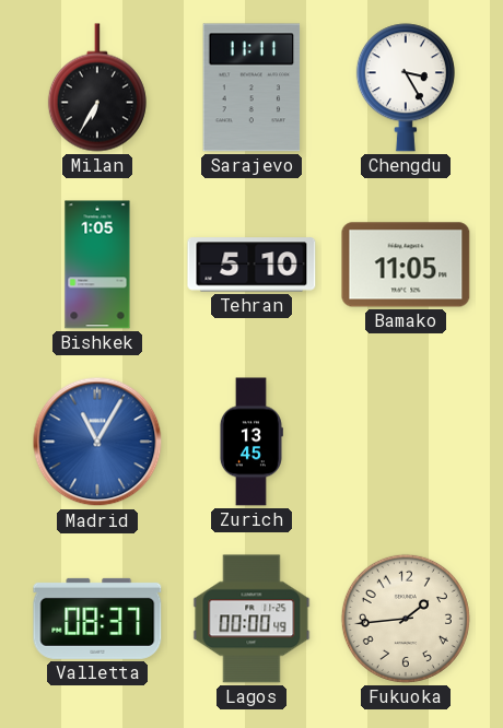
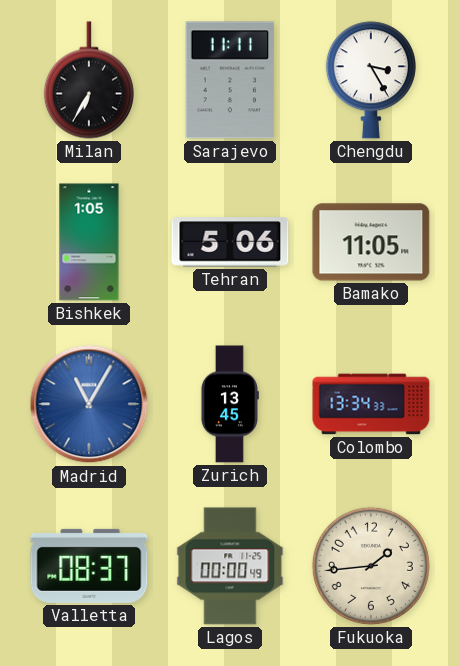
Tehran: 5:10 -> 5:06 (230, 242)
Colombo: none -> 13:34 (371, 404)
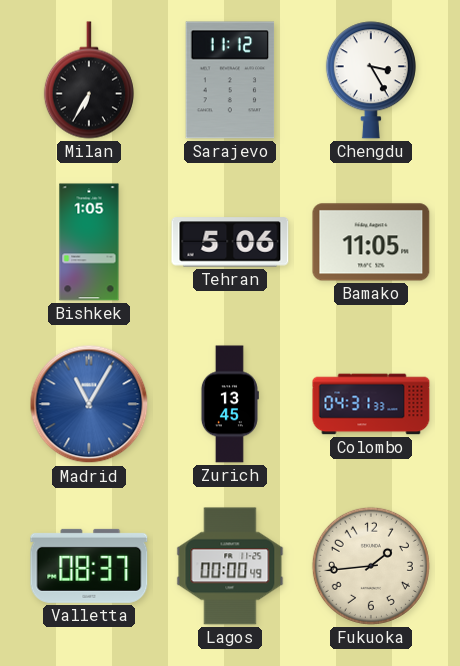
Sarajevo: 11:11 -> 11:12 (230, 80)
Colombo: 13:34 -> 04:31 (371, 404)
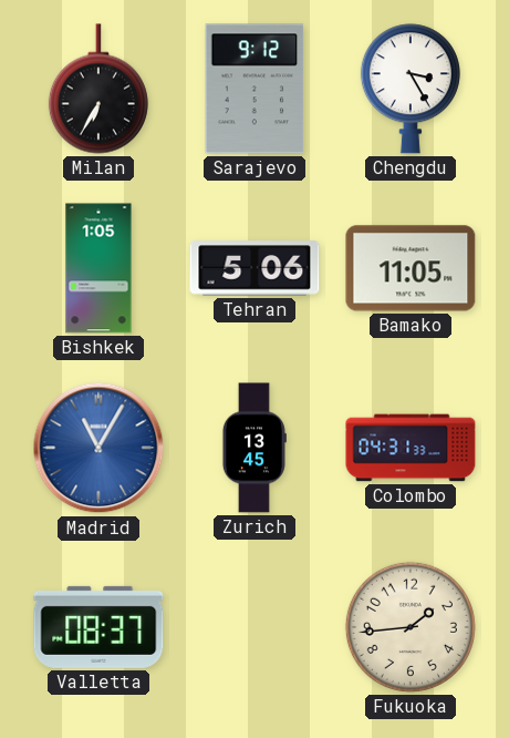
Sarajevo: 11:12 -> 9:12 (254, 89)
Lagos: 00:00 -> none (230, 566)
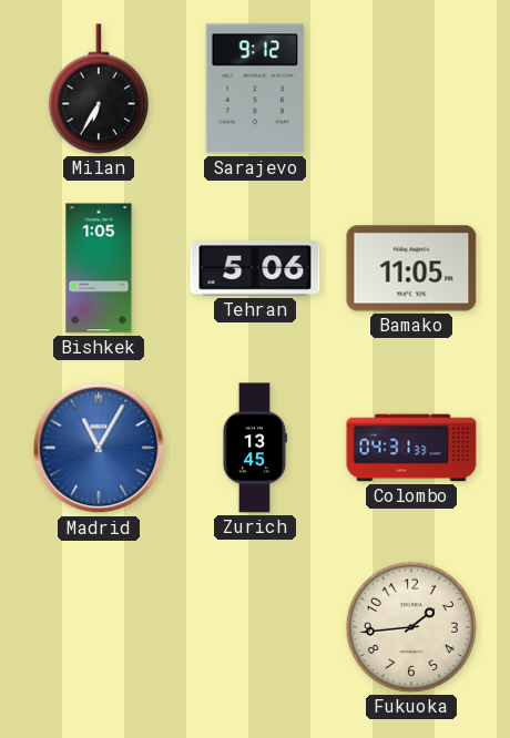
Chengdu: 3:25 -> none (411, 89)
Valletta: 08:37 -> none (98, 627)
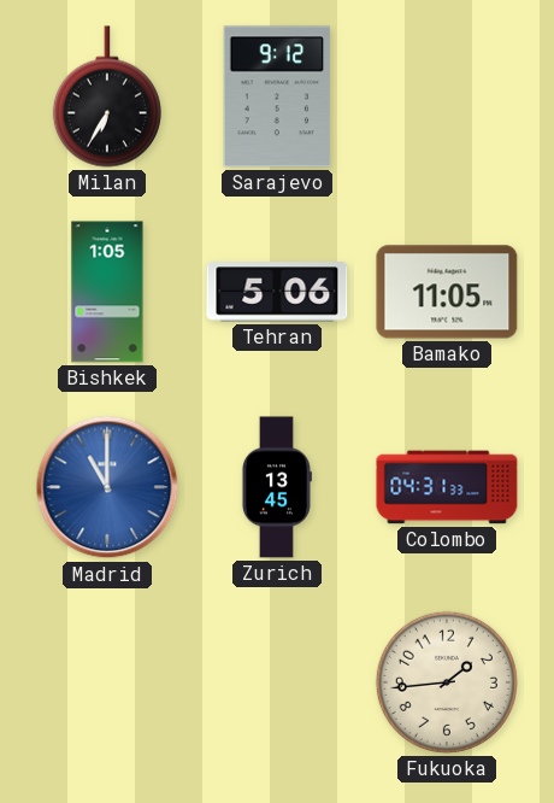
Madrid: 11:05 -> 11:00 (107, 487)
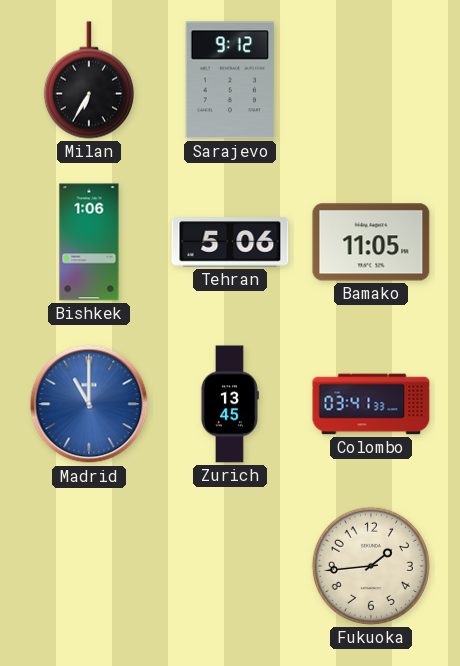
Bishkek: 1:05 -> 1:06 (89, 242)
Colombo: 04:31 -> 03:41 (371, 404)
